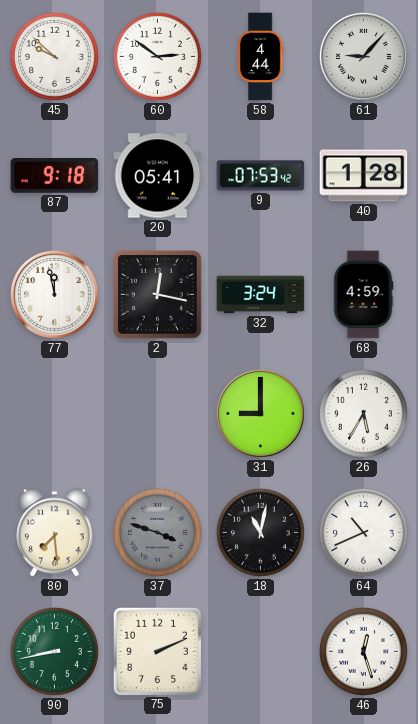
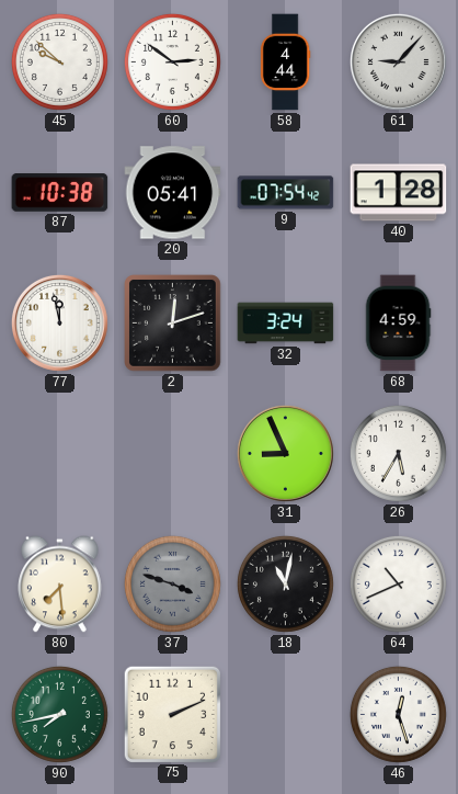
87: 9:18 -> 10:38 (60, 193)
9: 07:53 -> 07:54 (286, 193)
2: 12:17 -> 12:12 (173, 324)
31: 9:00 -> 8:56 (285, 453)
90: 8:43 -> 7:43 (59, 714)
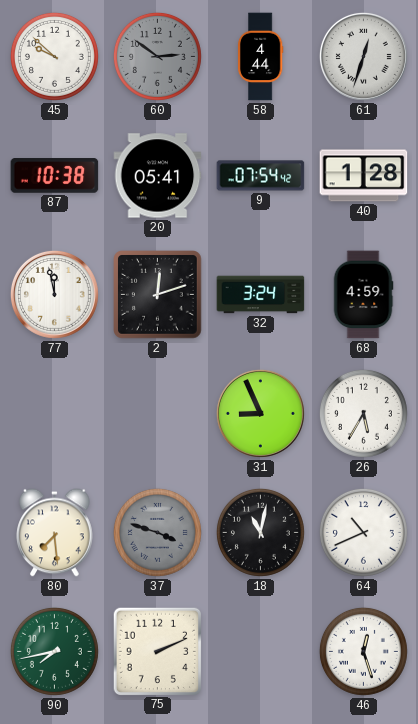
60 dial: white -> grey (157, 56)
61: 9:07 -> 12:33 (363, 56)
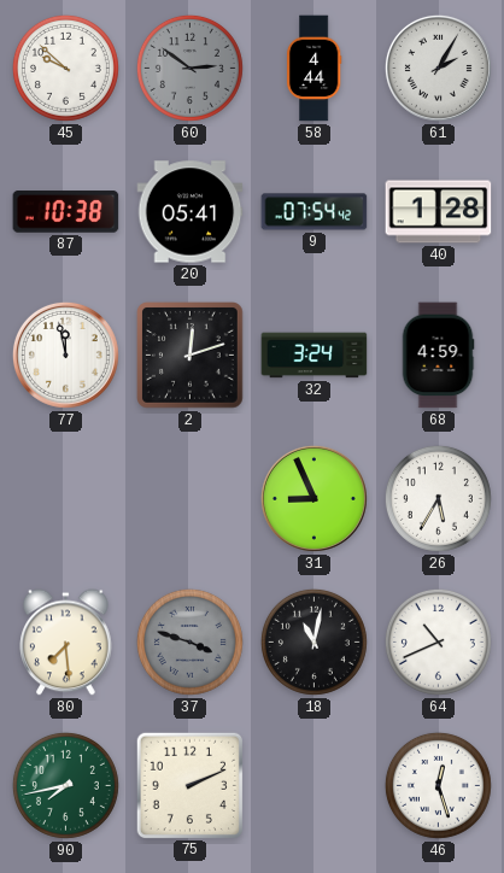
61: 12:33 -> 2:05 (438, 68)
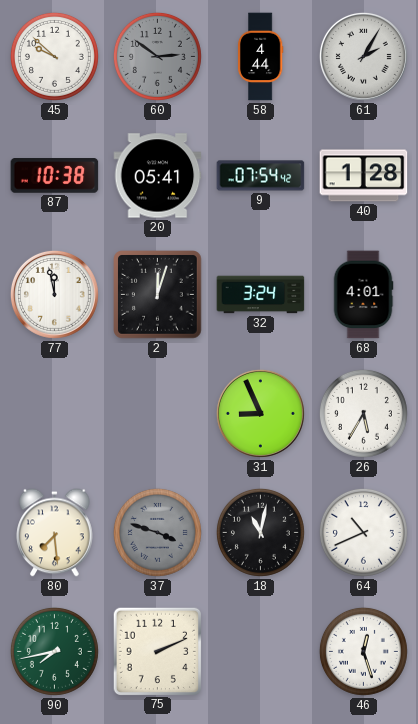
2: 12:12 -> 12:03 (158, 295)
68: 4:59 -> 4:01 (363, 295)
